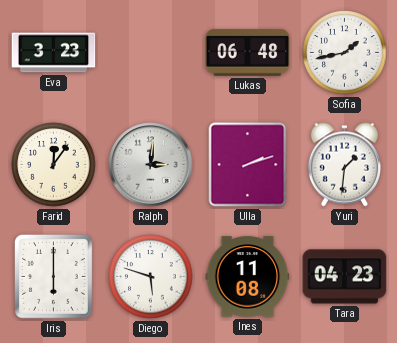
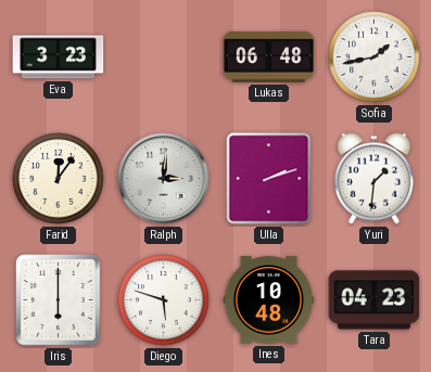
Ines: 11:08 -> 10:48 (269, 300)
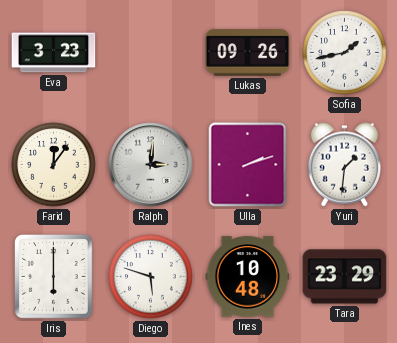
Lukas: 06:48 -> 09:26 (248, 53)
Tara: 04:23 -> 23:29 (345, 277)
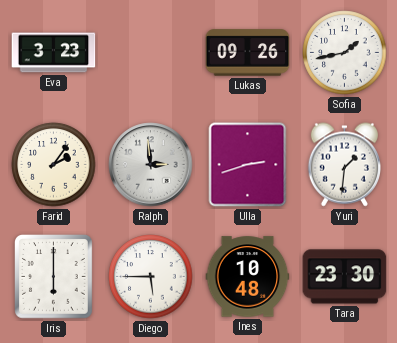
Farid: 12:06 -> 2:06 (54, 165)
Ralph: 3:01 -> 2:59 (151, 165)
Ulla: 2:12 -> 2:42 (248, 165)
Diego: 5:48 -> 5:45 (151, 277)
Tara: 23:29 -> 23:30 (345, 277)
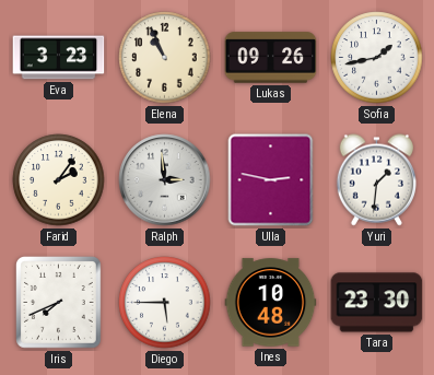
Elena: none -> 10:56 (165, 58)
Ulla: 2:42 -> 2:47 (271, 180)
Iris: 6:00 -> 7:41 (59, 303)
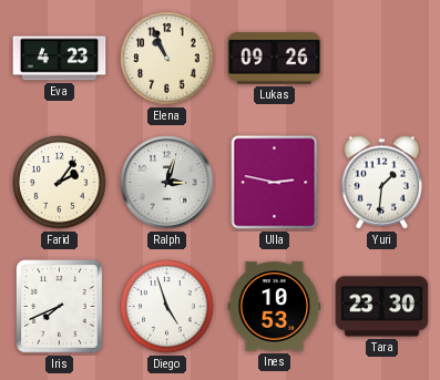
Eva: 3:23 -> 4:23 (60, 59)
Sofia: 1:43 -> none (377, 58)
Ralph: 2:59 -> 3:03 (167, 183)
Diego: 5:45 -> 4:57 (167, 307)
Ines: 10:48 -> 10:53 (275, 307)
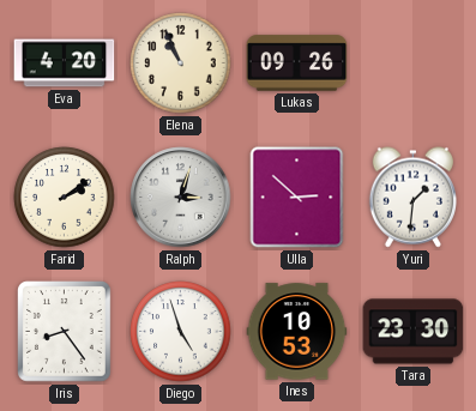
Eva: 4:23 -> 4:20 (65, 64)
Farid: 2:06 -> 2:09 (65, 198)
Ulla: 2:47 -> 2:52 (297, 198)
Iris: 7:41 -> 8:24 (65, 332)
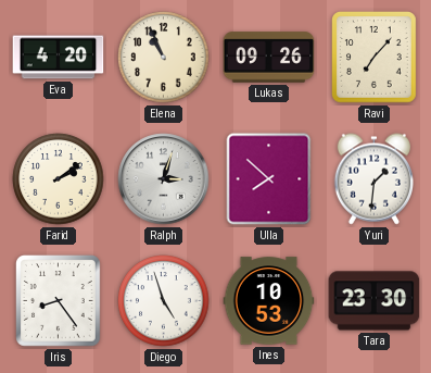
Ravi: none -> 7:07 (375, 58)
Ulla: 2:52 -> 7:52 (269, 179)
